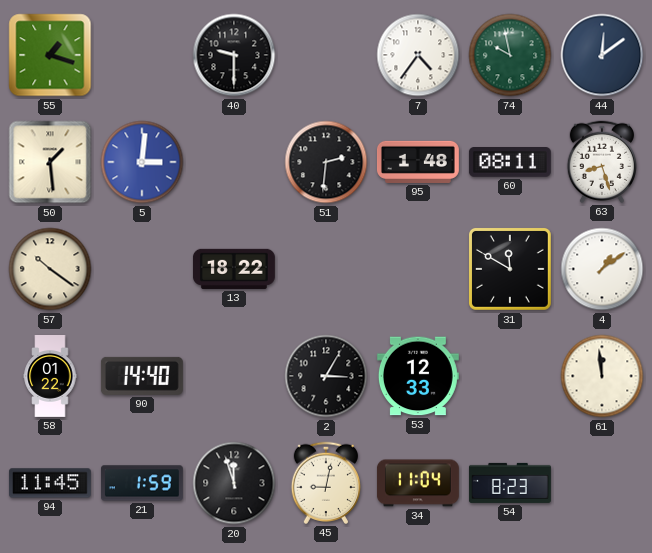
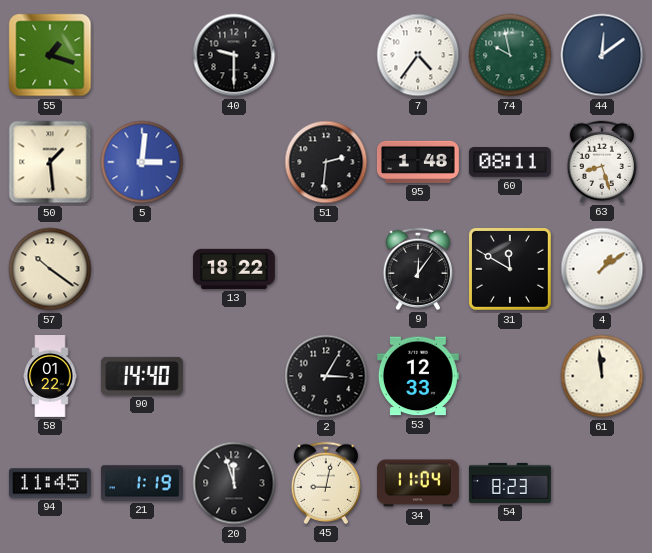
9: none -> 12:06 (417, 269)
21: 1:59 -> 1:19 (142, 483)
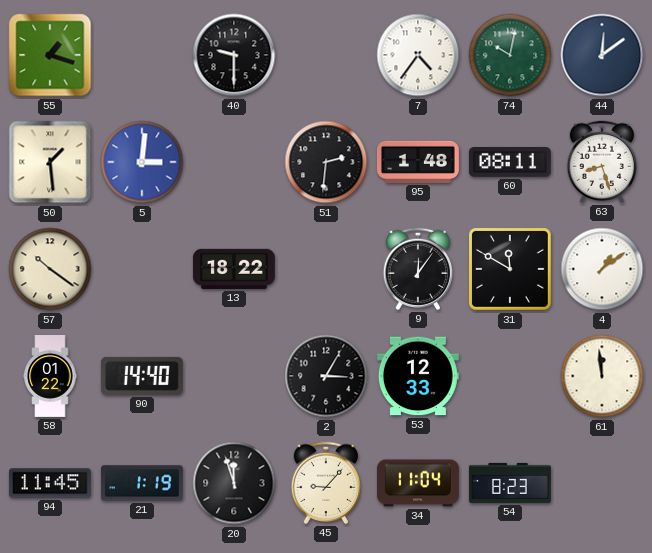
74: 9:58 -> 10:02 (510, 55)
45: 9:02 -> 9:07 (325, 483)
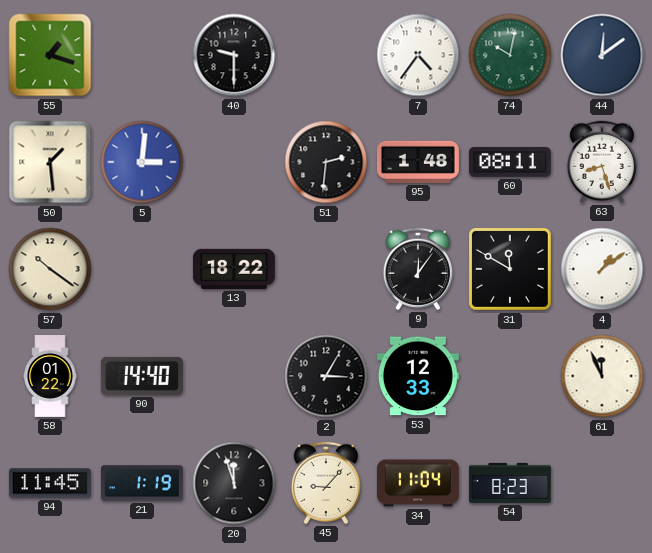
61: 11:59 -> 11:56 (602, 376)
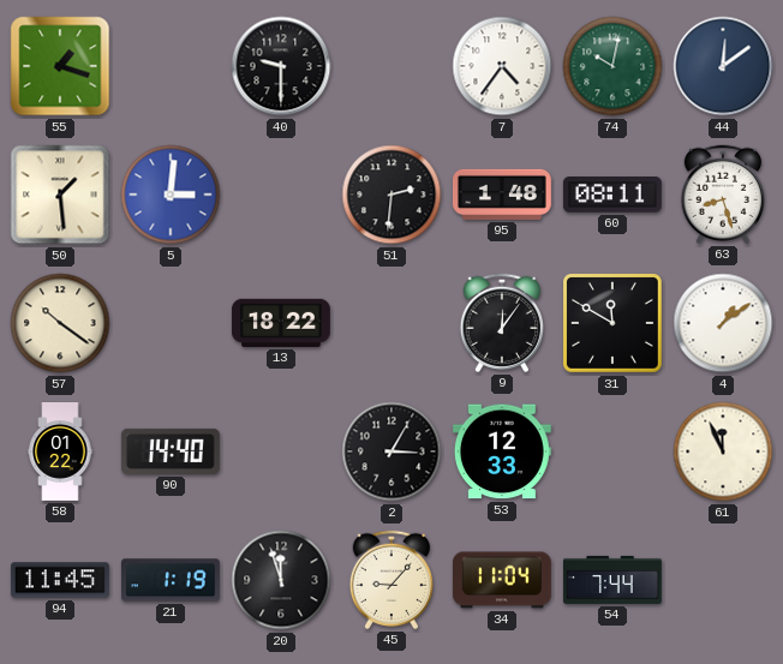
54: 8:23 -> 7:44 (612, 580)
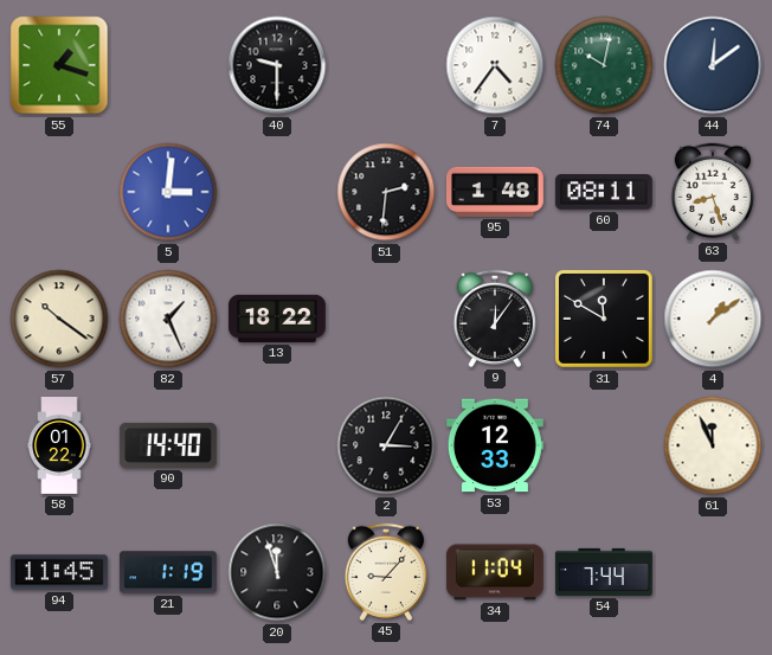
50: 1:29 -> none (60, 195)
82: none -> 1:26 (168, 319)
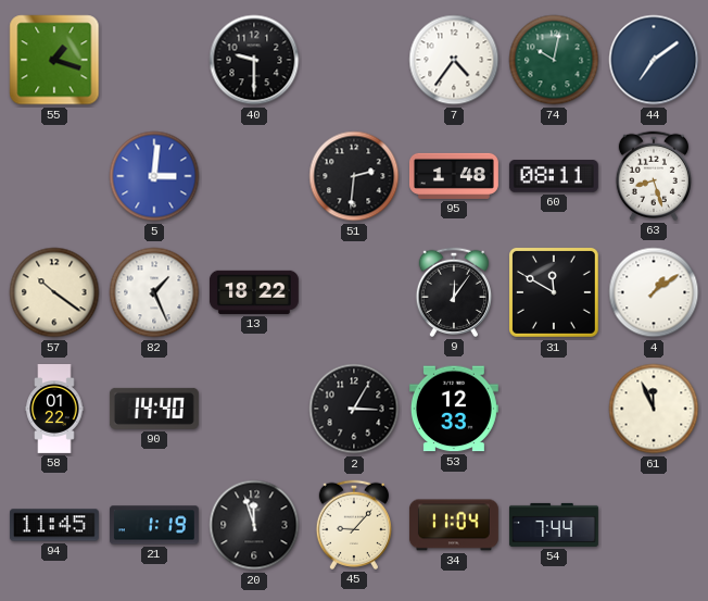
44: 12:09 -> 7:09 (654, 60)
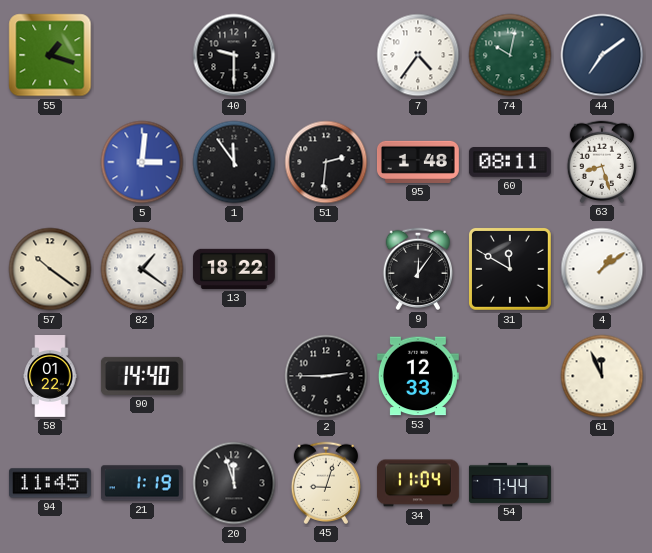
1: none -> 11:54 (234, 162)
82: 1:26 -> 1:21 (142, 269)
2: 3:05 -> 2:45 (326, 376)
45: 9:07 -> 9:03 (325, 483)
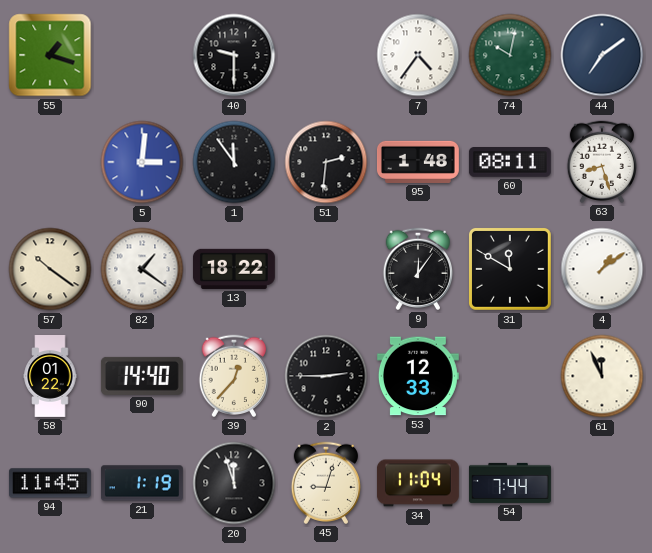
39: none -> 12:37 (233, 376)
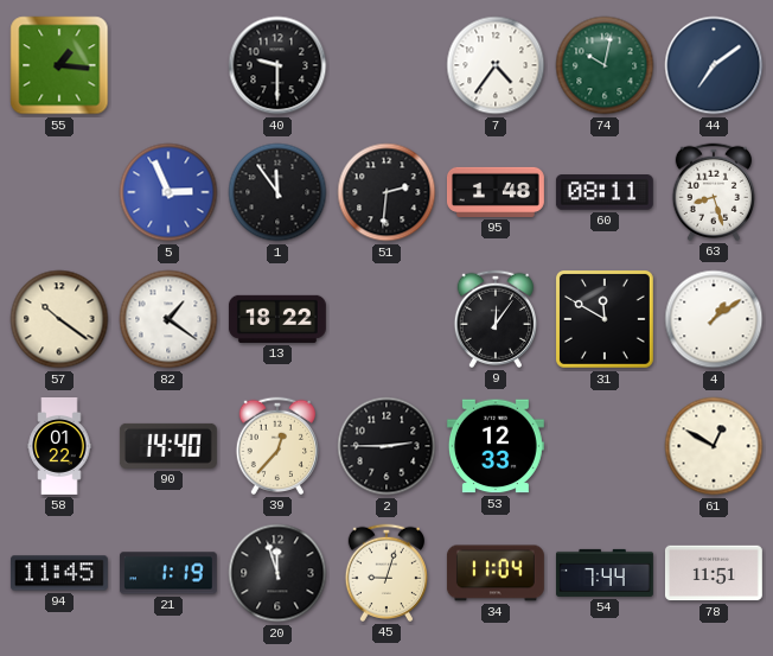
55: 1:18 -> 1:16 (59, 65)
5: 3:01 -> 2:56 (168, 192)
61: 11:56 -> 12:50 (714, 446)
78: none -> 11:51 (714, 573)
